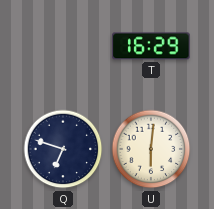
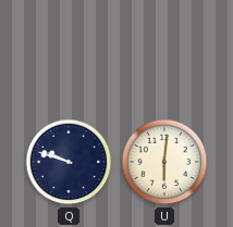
T: 16:29 -> none (151, 46)
Q: 6:48 -> 9:48 (69, 162)
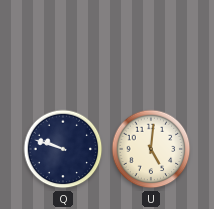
U: 6:01 -> 5:01 (151, 149)
